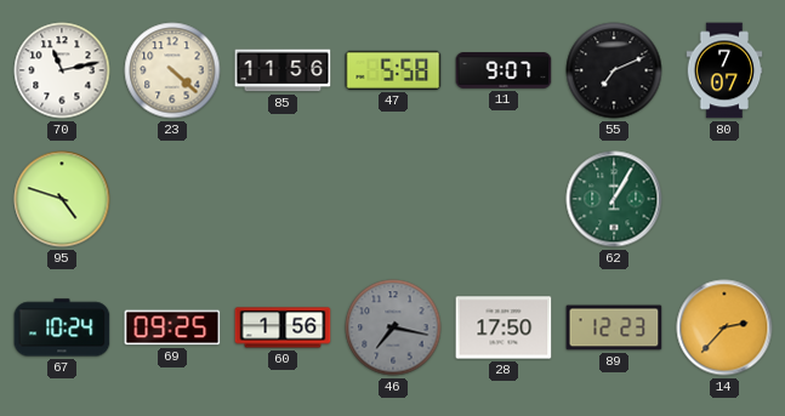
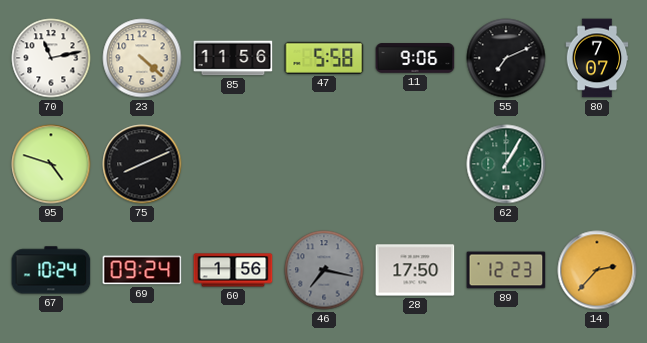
11: 9:07 -> 9:06 (415, 58)
75: none -> 8:11 (142, 164)
69: 09:25 -> 09:24 (142, 270)
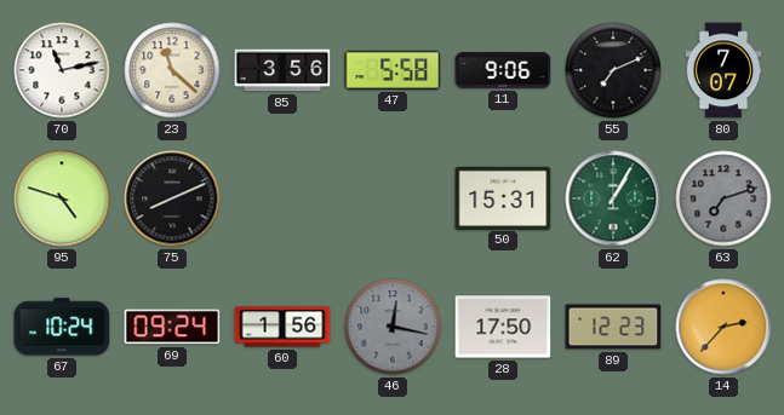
23: 4:22 -> 11:22 (172, 70)
85: 11:56 -> 3:56 (282, 70)
50: none -> 15:31 (503, 197)
63: none -> 7:12 (723, 198)
46: 7:17 -> 12:17 (393, 327)
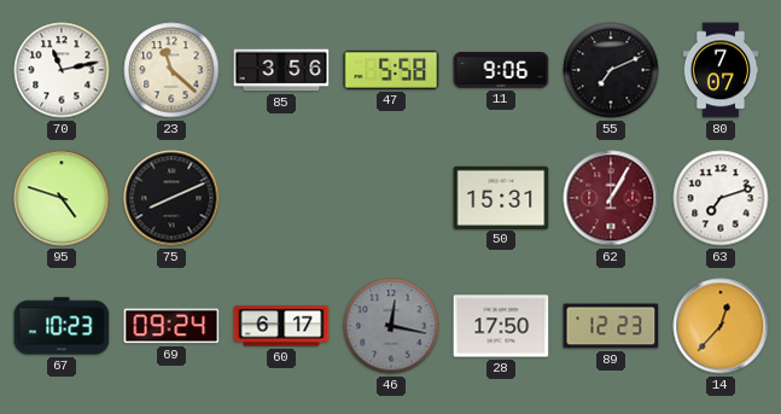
62 dial: green -> burgundy (611, 198)
63 dial: grey -> white (721, 198)
67: 10:24 -> 10:23 (62, 326)
60: 1:56 -> 6:17 (281, 326)
14: 2:37 -> 12:37 (721, 326)
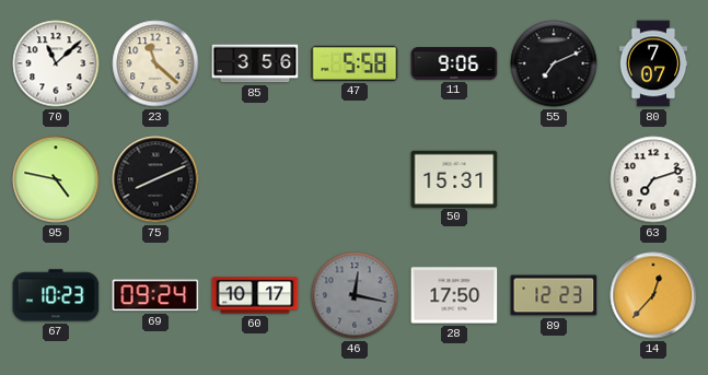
70: 11:13 -> 11:08 (56, 63)
95: 4:48 -> 4:47 (56, 179)
62: 1:05 -> none (611, 198)
60: 6:17 -> 10:17 (255, 295)
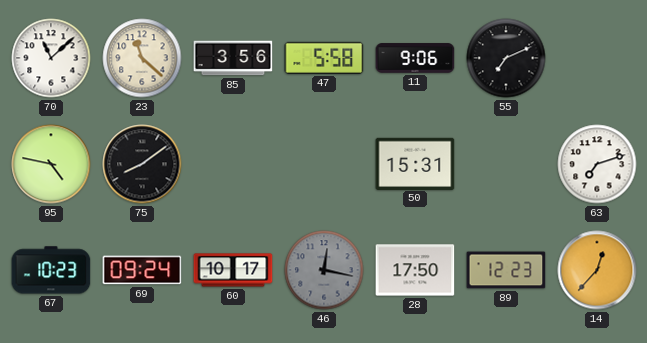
80: 7:07 -> none (653, 63)
75: 8:11 -> 8:09 (142, 164)
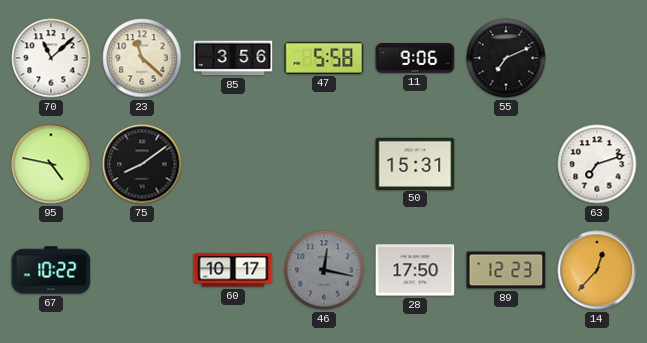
67: 10:23 -> 10:22 (51, 270)
69: 09:24 -> none (142, 270)
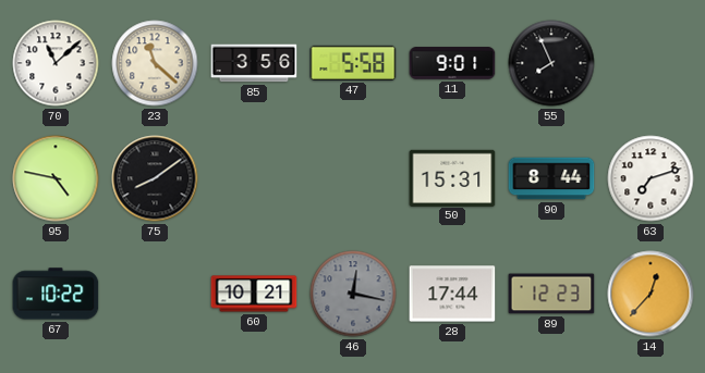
11: 9:06 -> 9:01 (452, 63)
55: 7:11 -> 7:56 (551, 63)
90: none -> 8:44 (551, 178)
60: 10:17 -> 10:21 (254, 294)
28: 17:50 -> 17:44 (452, 294)
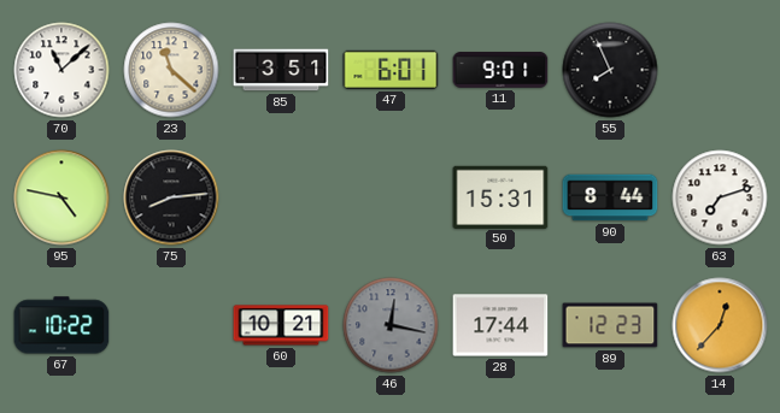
85: 3:56 -> 3:51 (281, 70)
47: 5:58 -> 6:01 (391, 70)
75: 8:09 -> 8:14 (171, 197)
